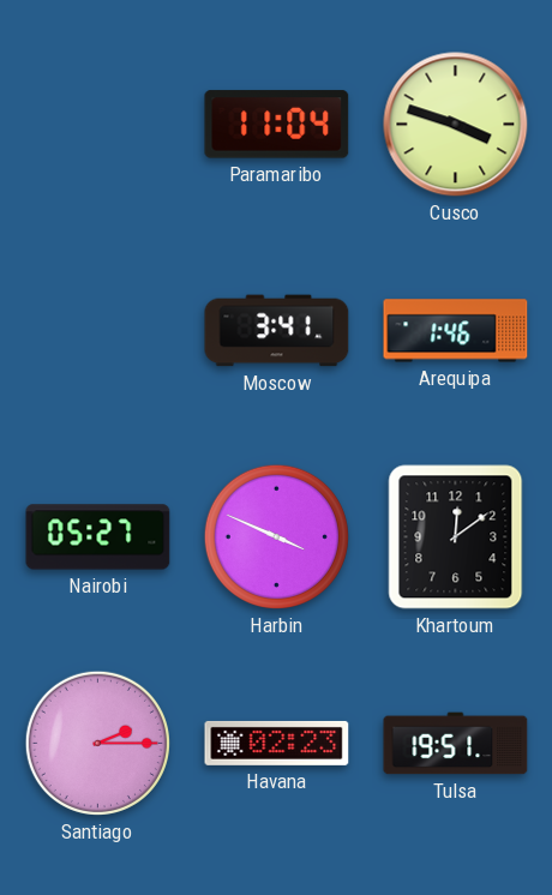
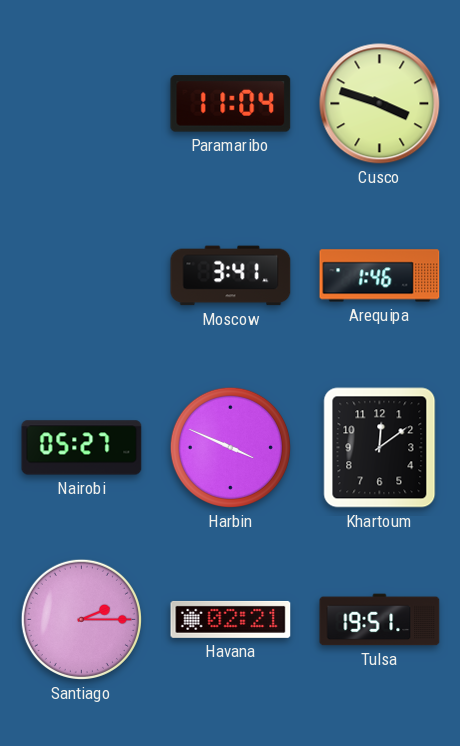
Havana: 02:23 -> 02:21 (231, 619)
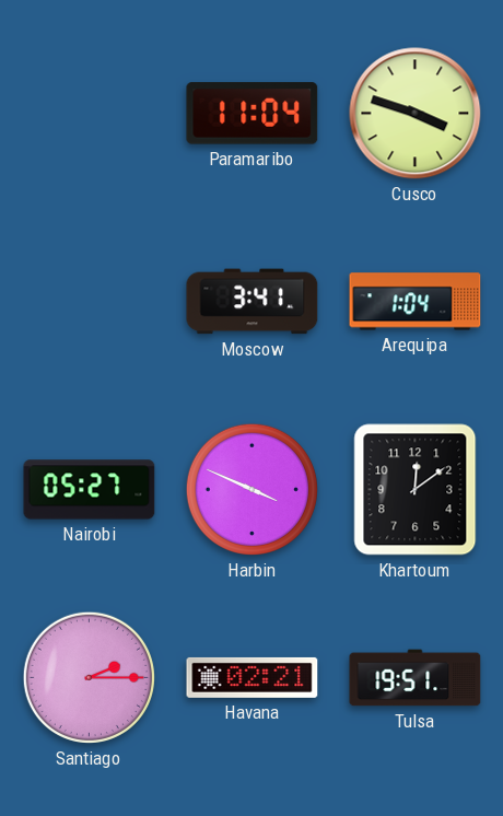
Arequipa: 1:46 -> 1:04 (416, 302)
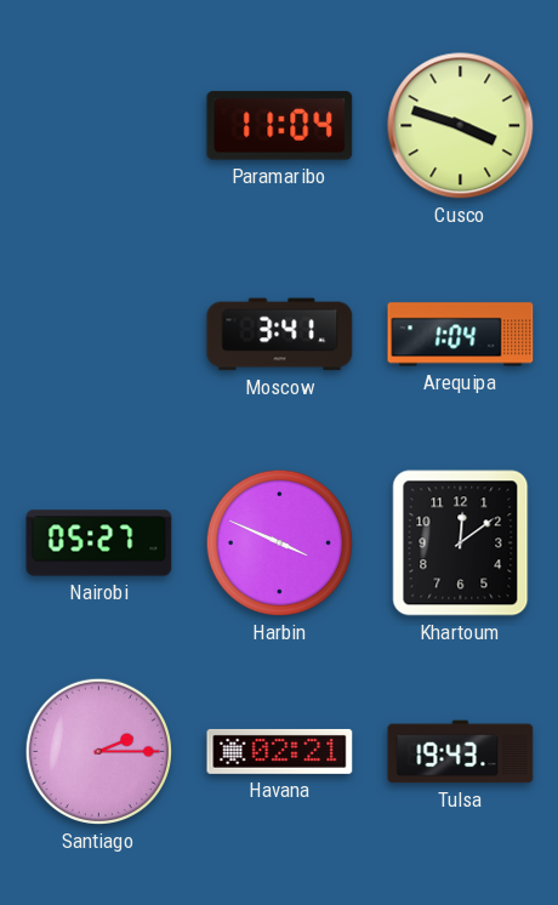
Tulsa: 19:51 -> 19:43 (461, 752)
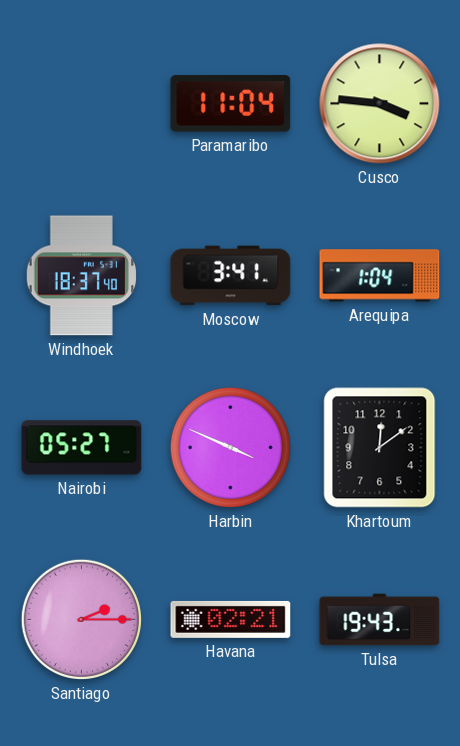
Cusco: 3:48 -> 3:46 (380, 104)
Windhoek: none -> 18:37 (81, 276)
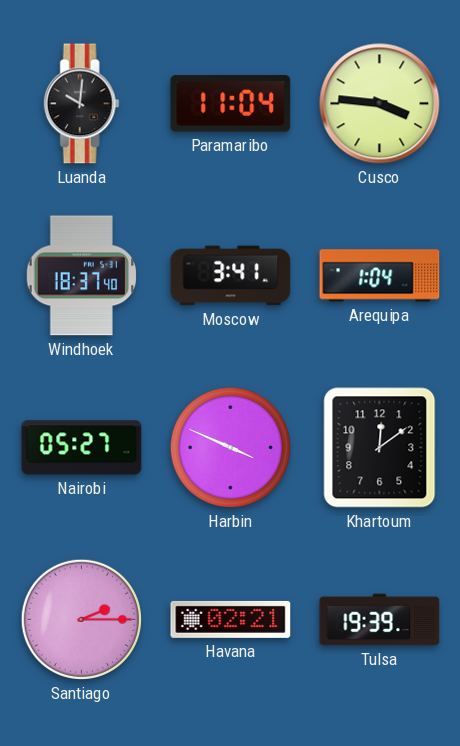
Luanda: none -> 10:01 (81, 104)
Tulsa: 19:43 -> 19:39 (380, 620)
